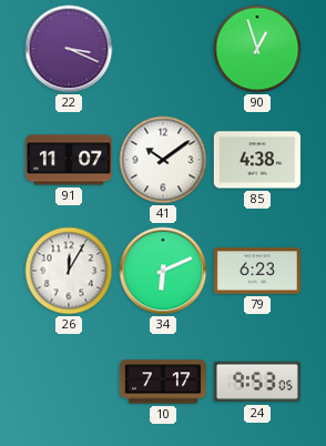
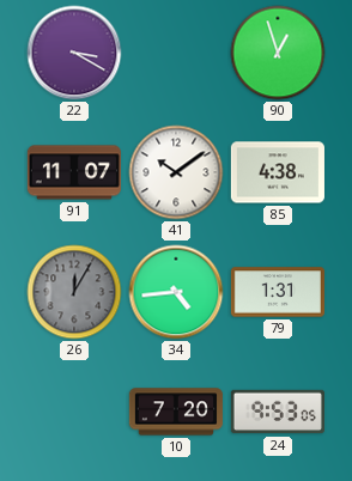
22: 3:19 -> 3:20 (74, 53)
26 dial: white -> grey (74, 292)
34: 6:11 -> 4:44 (176, 292)
79: 6:23 -> 1:31 (278, 292)
10: 7:17 -> 7:20 (176, 412)
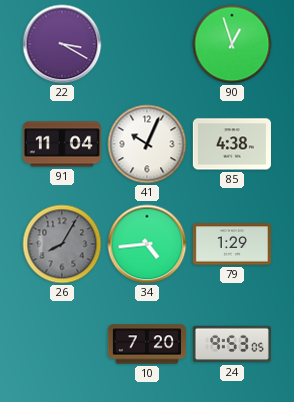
91: 11:07 -> 11:04 (62, 144)
41: 10:09 -> 10:04 (147, 144)
26: 12:05 -> 8:05 (62, 244)
79: 1:31 -> 1:29 (232, 244)
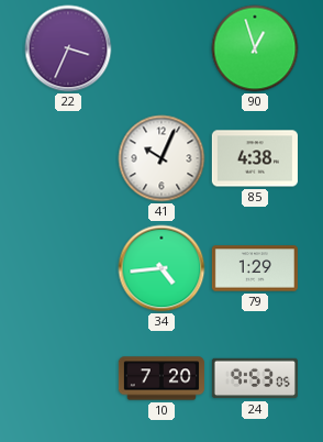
22: 3:20 -> 3:34 (68, 48)
91: 11:04 -> none (62, 144)
26: 8:05 -> none (62, 244)
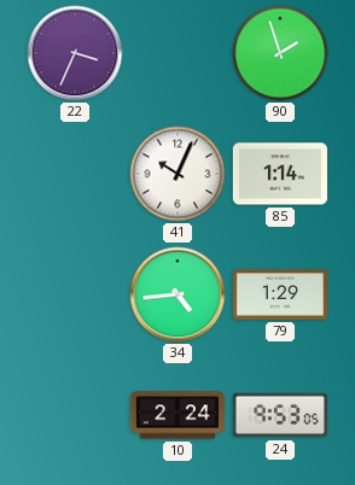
90: 12:57 -> 1:57 (280, 53)
85: 4:38 -> 1:14 (280, 174)
10: 7:20 -> 2:24 (177, 415)
